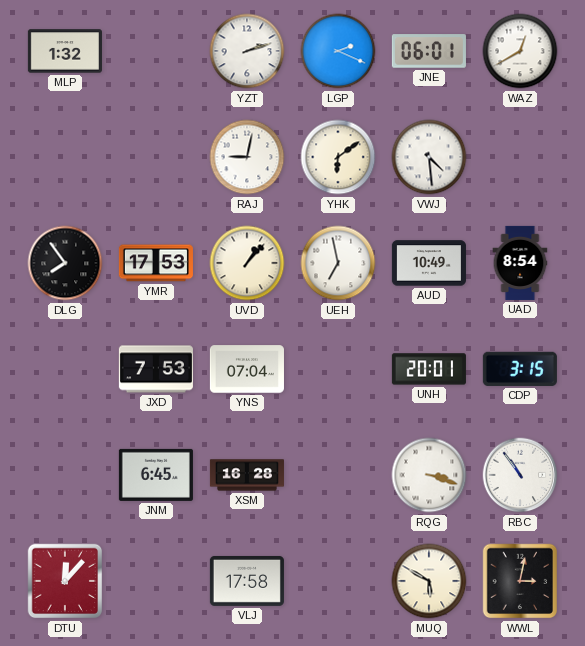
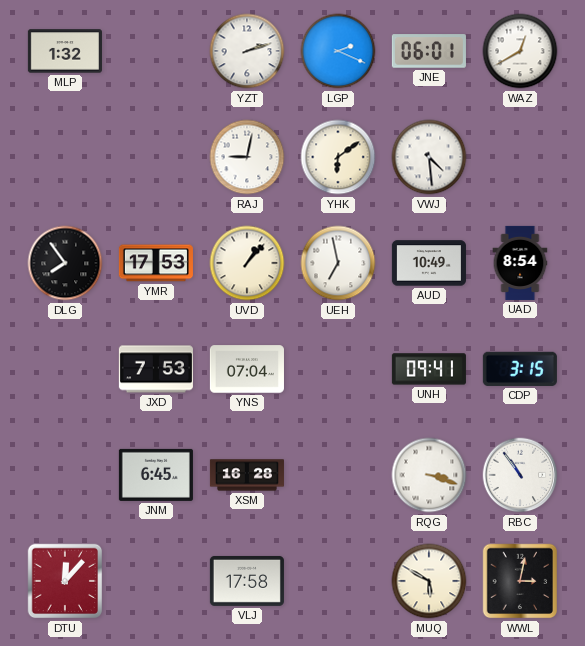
UNH: 20:01 -> 09:41 (429, 369)
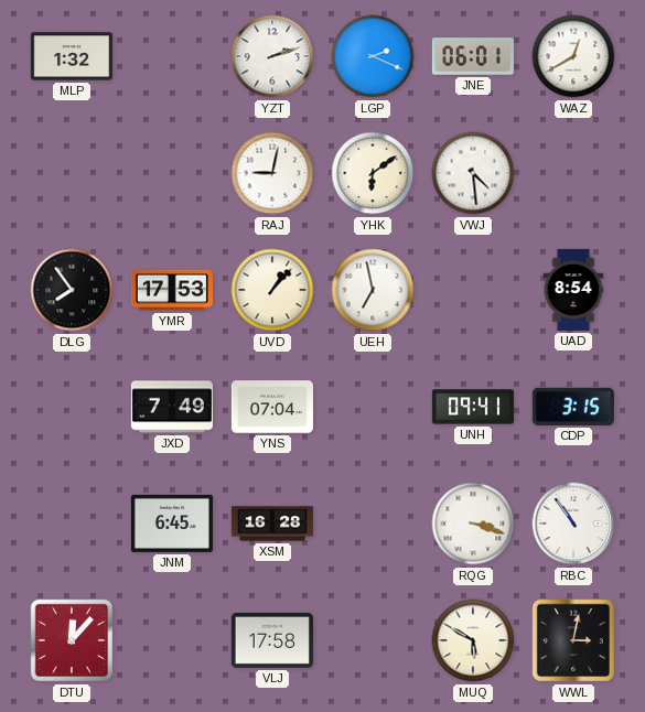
AUD: 10:49 -> none (429, 263)
JXD: 7:53 -> 7:49 (172, 407)
